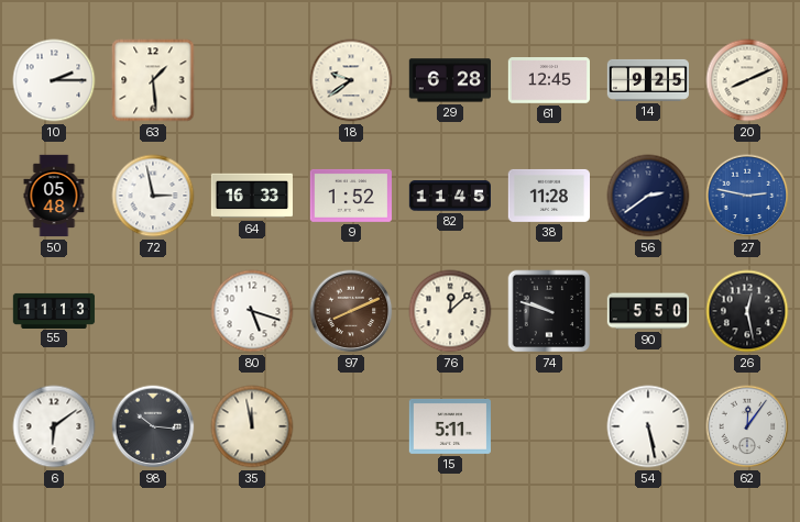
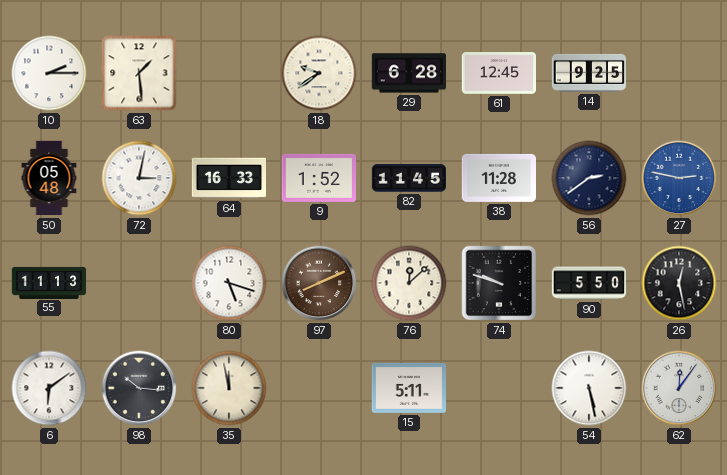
20: 8:11 -> none (747, 80)
72: 2:58 -> 3:02 (139, 178)
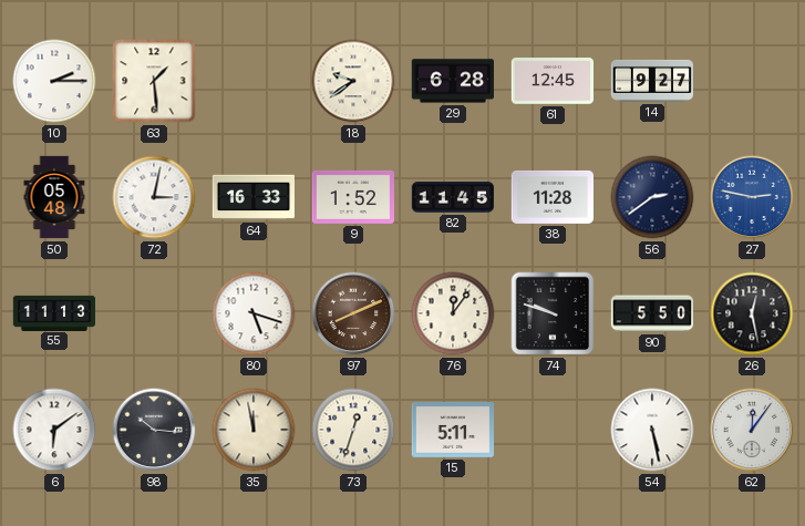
14: 9:25 -> 9:27 (652, 81)
76: 12:08 -> 12:06 (453, 313)
73: none -> 12:33 (353, 430)
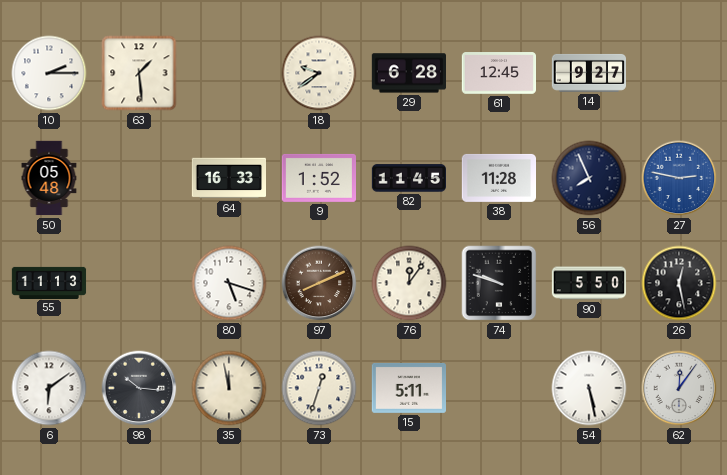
72: 3:02 -> none (154, 197)
56: 2:39 -> 7:56 (589, 178)
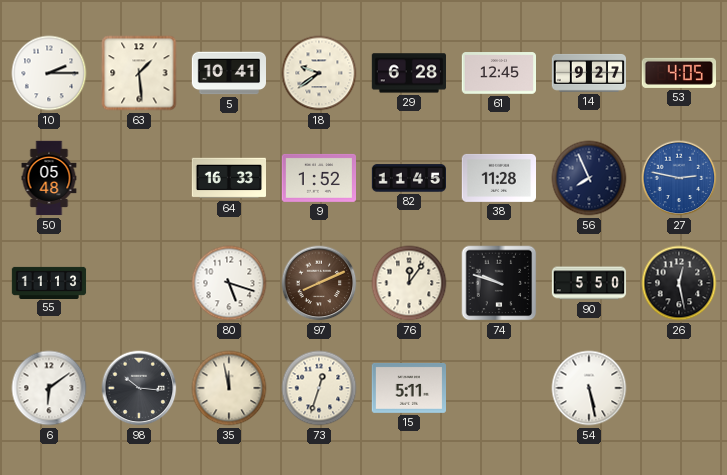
5: none -> 10:41 (228, 73)
53: none -> 4:05 (678, 73)
62: 12:06 -> none (679, 388)
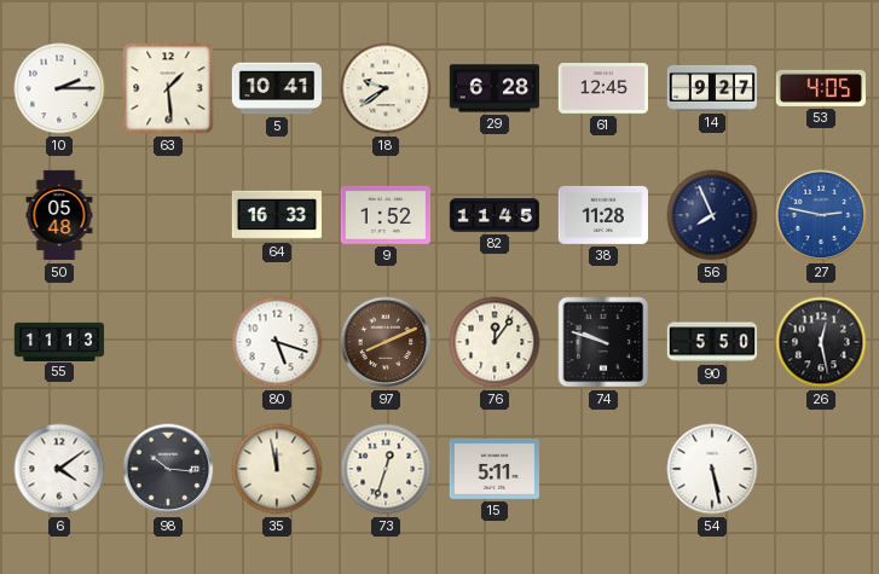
6: 6:09 -> 4:09 (59, 469)
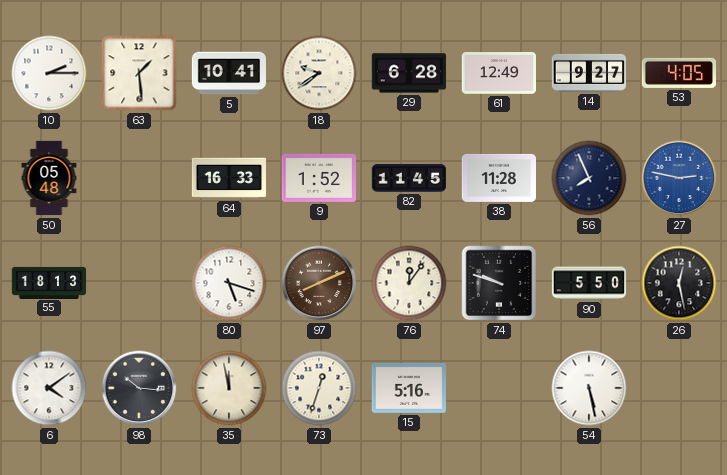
61: 12:45 -> 12:49 (498, 73)
55: 11:13 -> 18:13 (49, 282)
15: 5:11 -> 5:16 (408, 388)
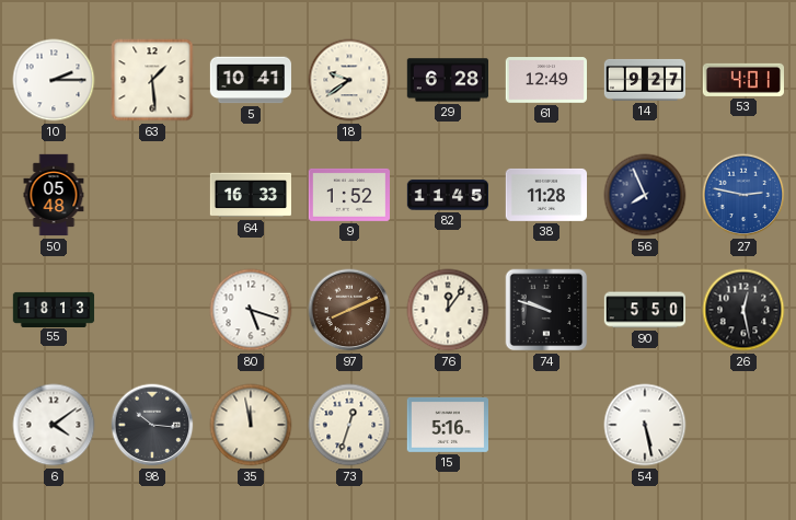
53: 4:05 -> 4:01 (742, 80)
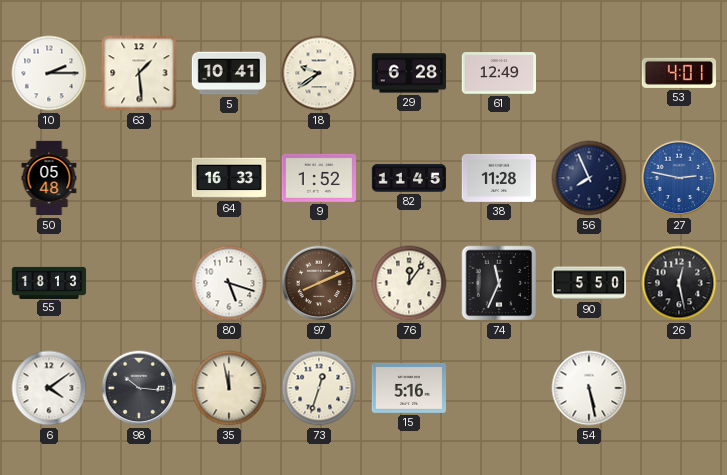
14: 9:27 -> none (645, 80)
74: 9:48 -> 11:34 (499, 283)
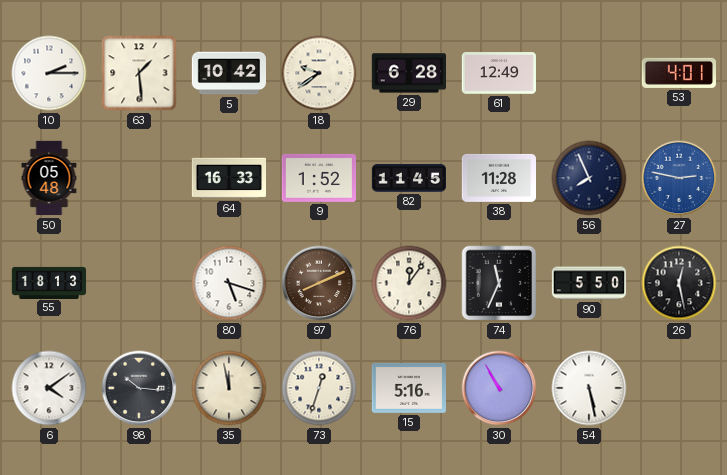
5: 10:41 -> 10:42 (228, 73)
30: none -> 10:55 (499, 388)
